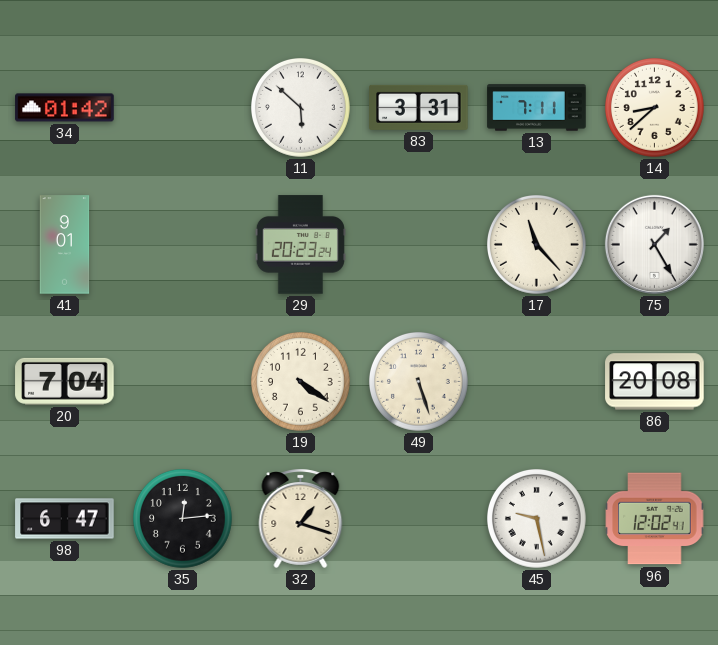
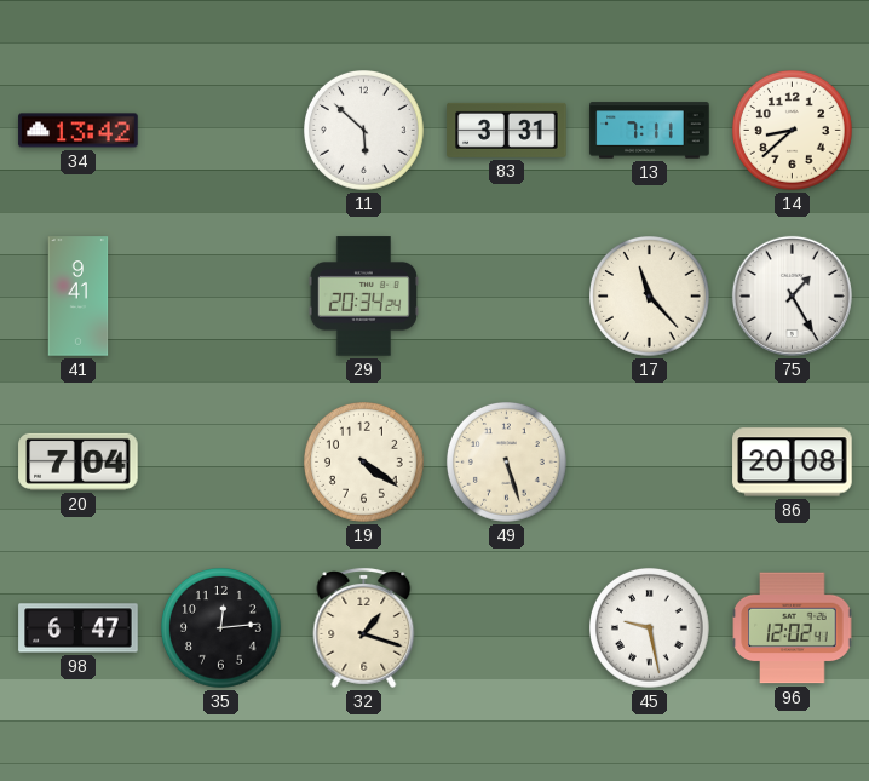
34: 01:42 -> 13:42 (79, 131)
41: 9:01 -> 9:41 (79, 297)
29: 20:23 -> 20:34 (363, 297)
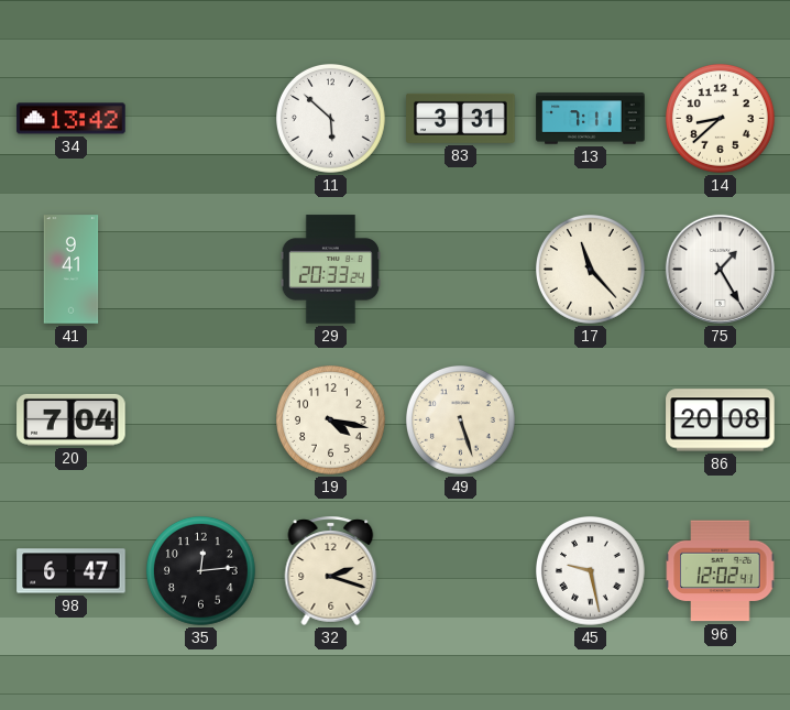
29: 20:34 -> 20:33 (330, 270)
19: 4:21 -> 4:17 (331, 420)
32: 1:18 -> 2:18 (331, 570)
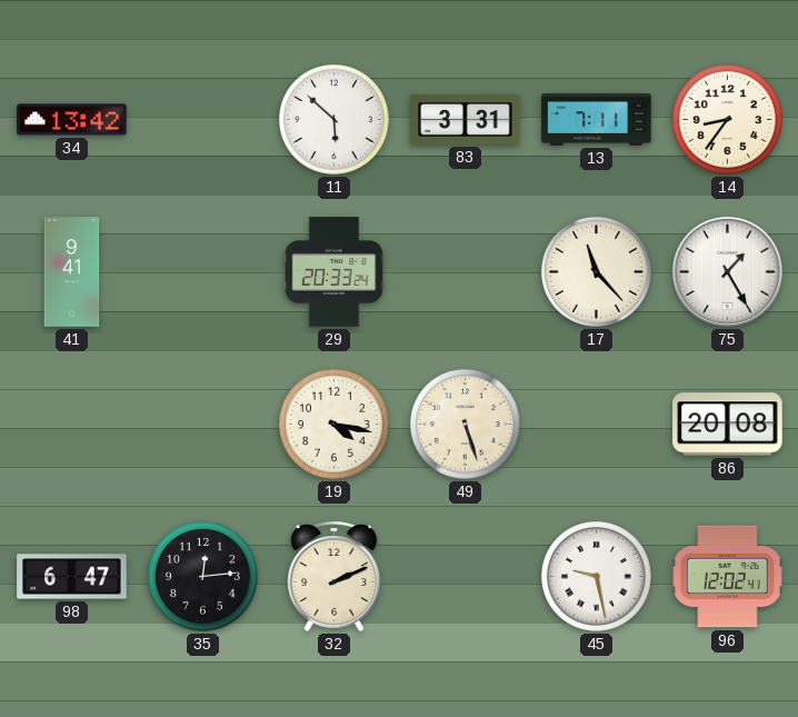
14: 8:38 -> 8:36 (728, 120)
20: 7:04 -> none (72, 419)
32: 2:18 -> 2:11 (335, 576)
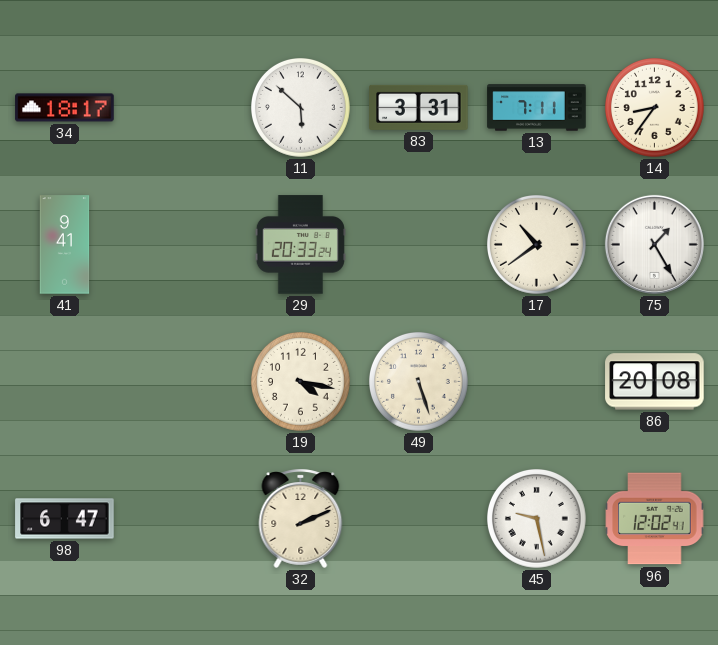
34: 13:42 -> 18:17 (65, 108)
17: 11:23 -> 10:39 (537, 245)
35: 12:14 -> none (203, 577)
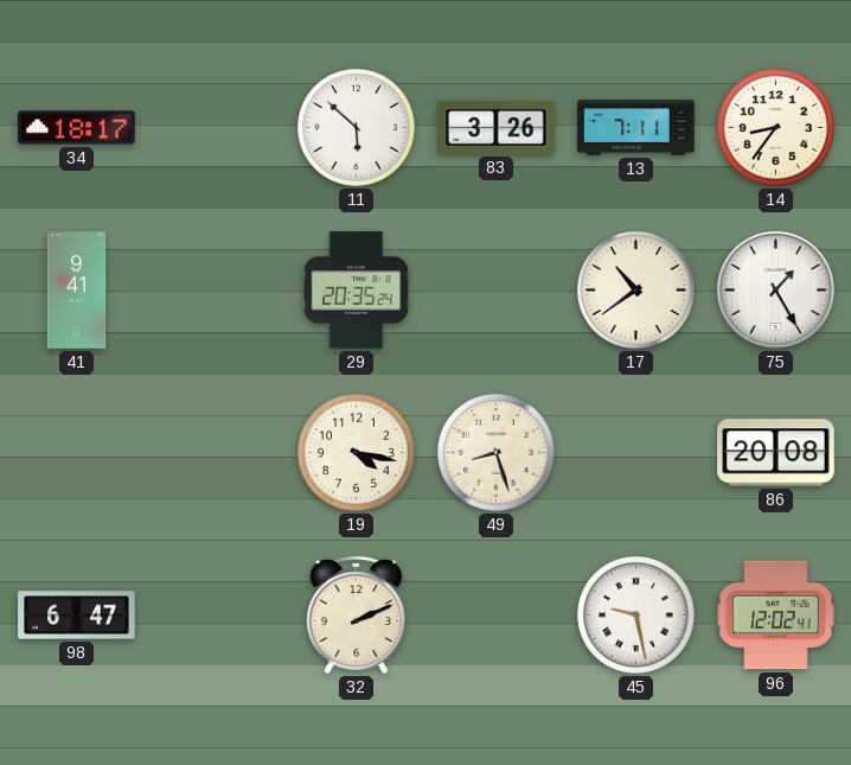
83: 3:31 -> 3:26 (497, 127)
29: 20:33 -> 20:35 (356, 291)
49: 5:27 -> 8:27 (497, 453)
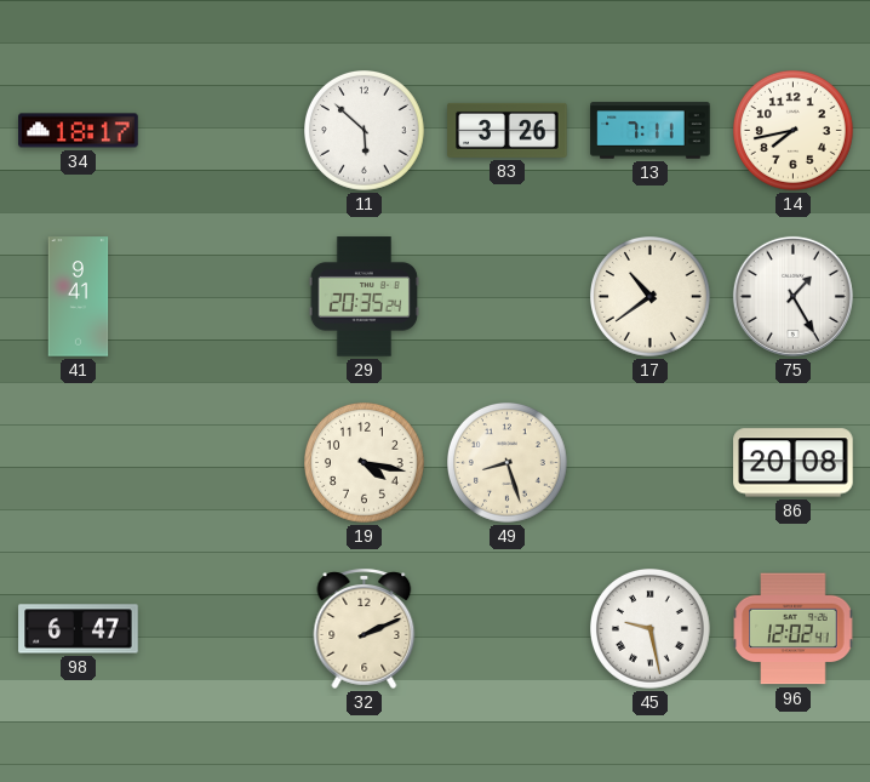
14: 8:36 -> 7:43 (794, 131)
